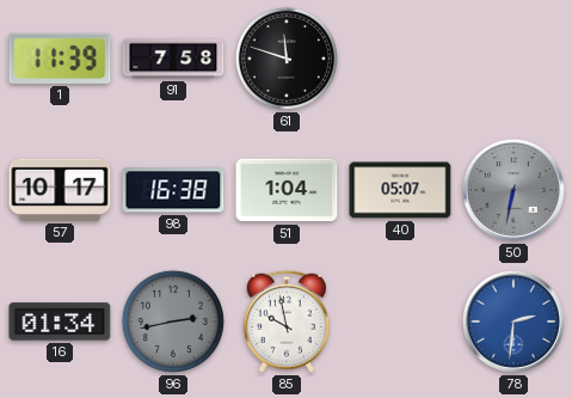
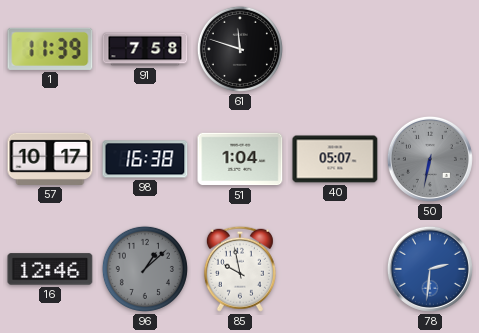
16: 01:34 -> 12:46 (50, 269)
96: 2:43 -> 1:08 (145, 269)
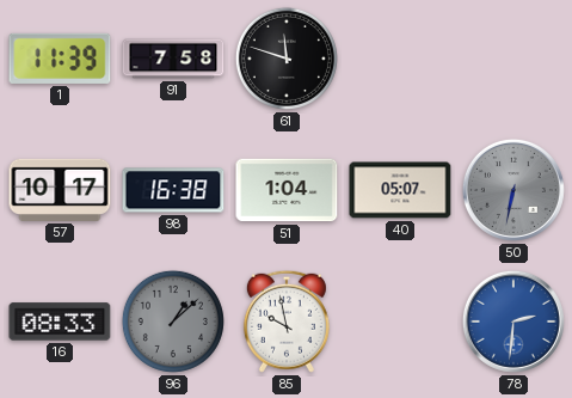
16: 12:46 -> 08:33 (60, 322)
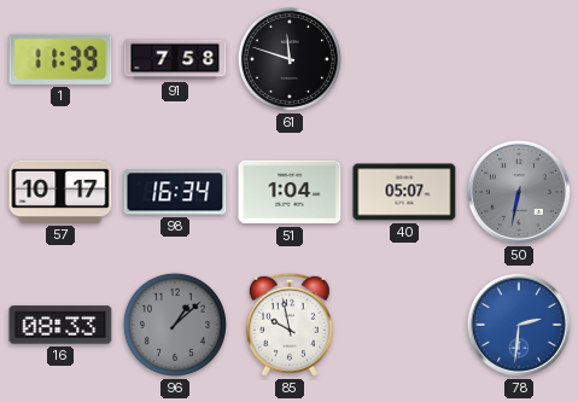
98: 16:38 -> 16:34 (175, 192)
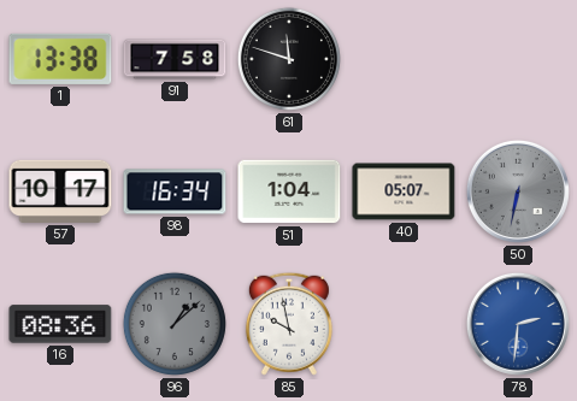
1: 11:39 -> 13:38 (60, 59)
16: 08:33 -> 08:36 (60, 324)
